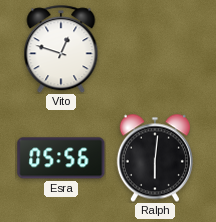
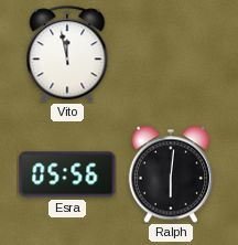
Vito: 12:48 -> 11:58 (67, 54)
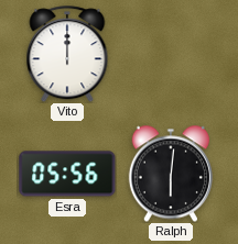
Vito: 11:58 -> 12:00 (67, 54)
